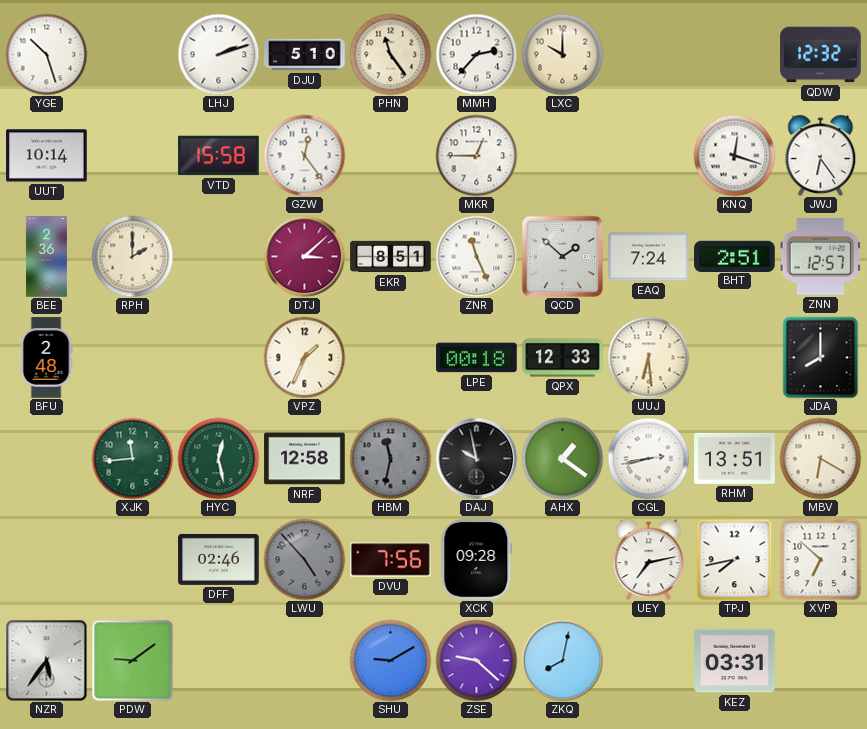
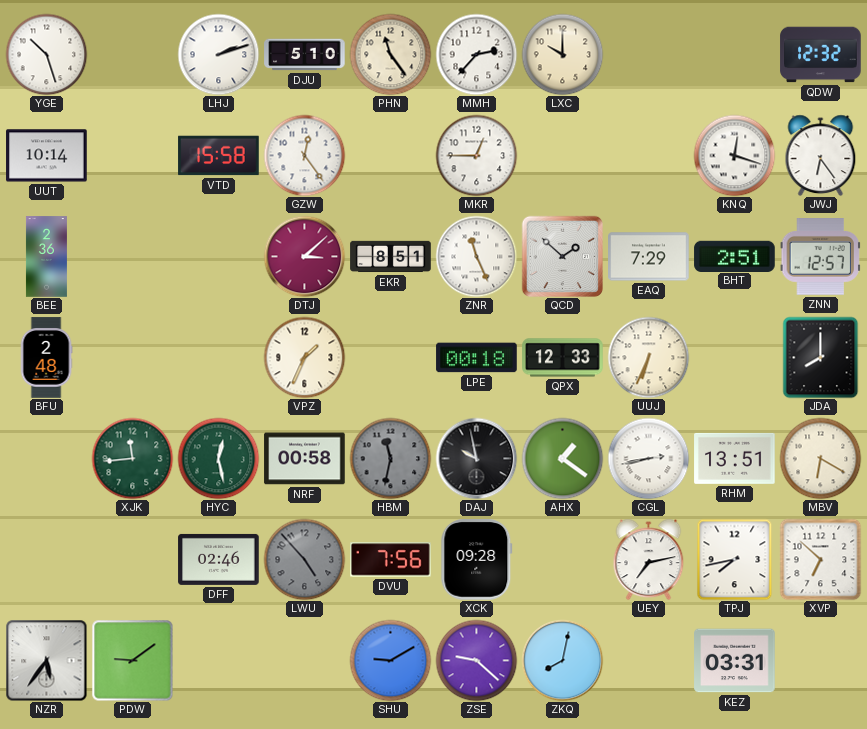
RPH: 2:00 -> none (132, 256)
EAQ: 7:24 -> 7:29 (649, 257)
UUJ: 6:29 -> 6:34 (648, 357)
NRF: 12:58 -> 00:58 (305, 459)
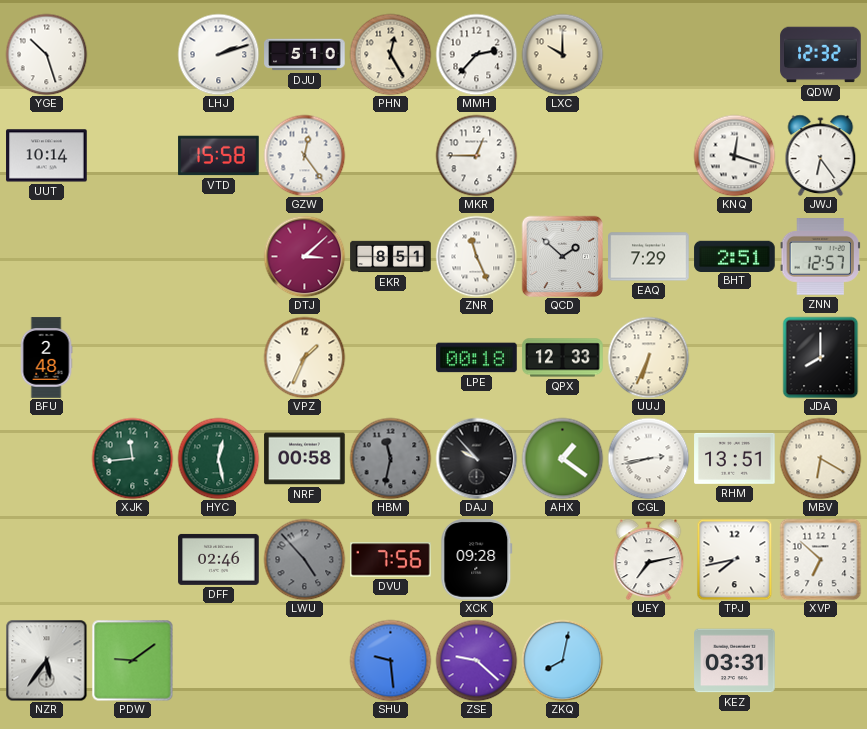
PHN: 11:24 -> 12:25 (390, 54)
BEE: 2:36 -> none (46, 257)
DAJ: 9:58 -> 9:53 (476, 458)
SHU: 9:10 -> 9:29 (390, 660)
